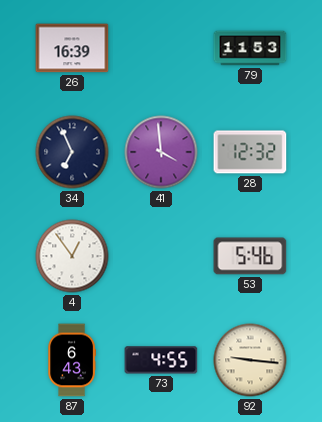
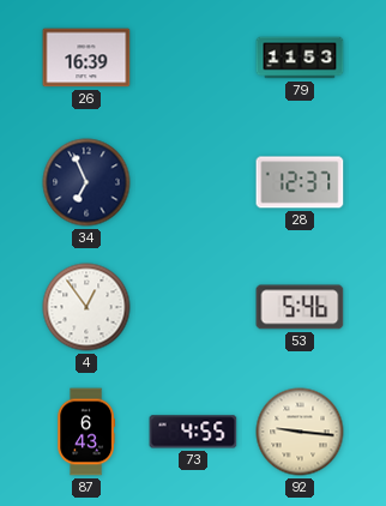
41: 3:59 -> none (161, 152)
28: 12:32 -> 12:37 (300, 182)
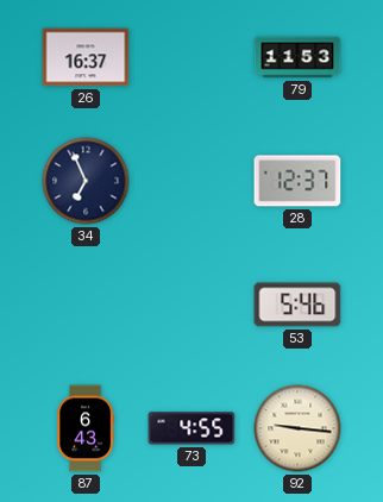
26: 16:39 -> 16:37 (86, 57)
4: 12:54 -> none (86, 307)
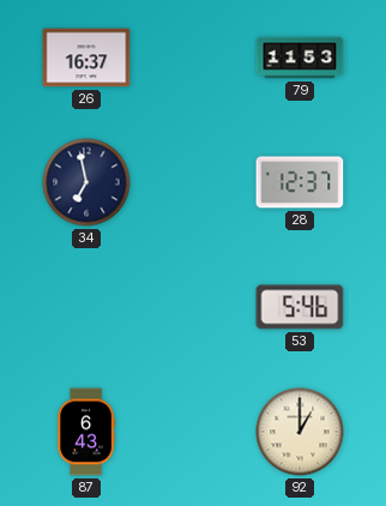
34: 6:56 -> 6:58 (86, 182)
73: 4:55 -> none (191, 428)
92: 9:16 -> 1:00 (300, 432)
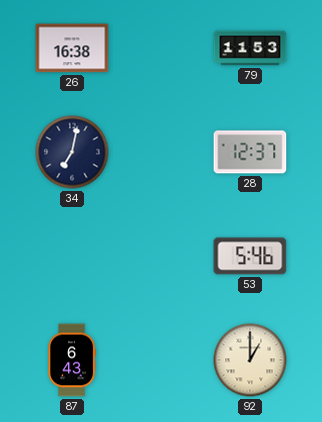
26: 16:37 -> 16:38 (72, 48)
34: 6:58 -> 7:02 (72, 152)
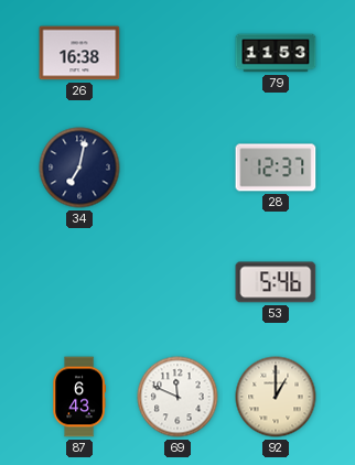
69: none -> 11:49 (177, 397)
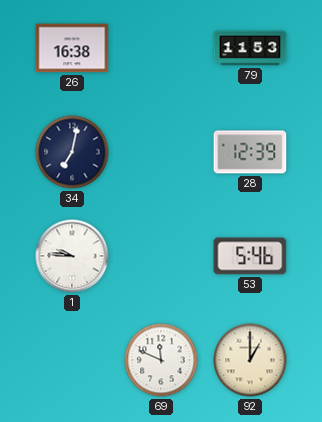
28: 12:37 -> 12:39 (250, 152)
1: none -> 9:46 (72, 256)
87: 6:43 -> none (78, 397)
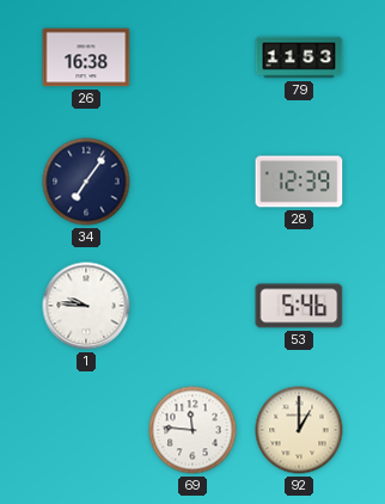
34: 7:02 -> 7:06 (86, 182)
69: 11:49 -> 11:46 (192, 430)
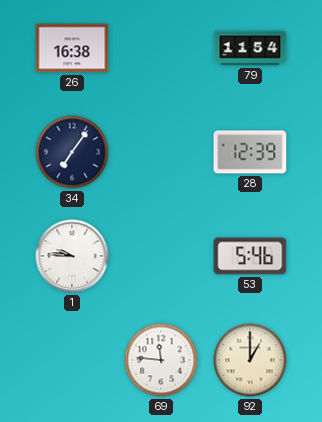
79: 11:53 -> 11:54 (250, 48)
